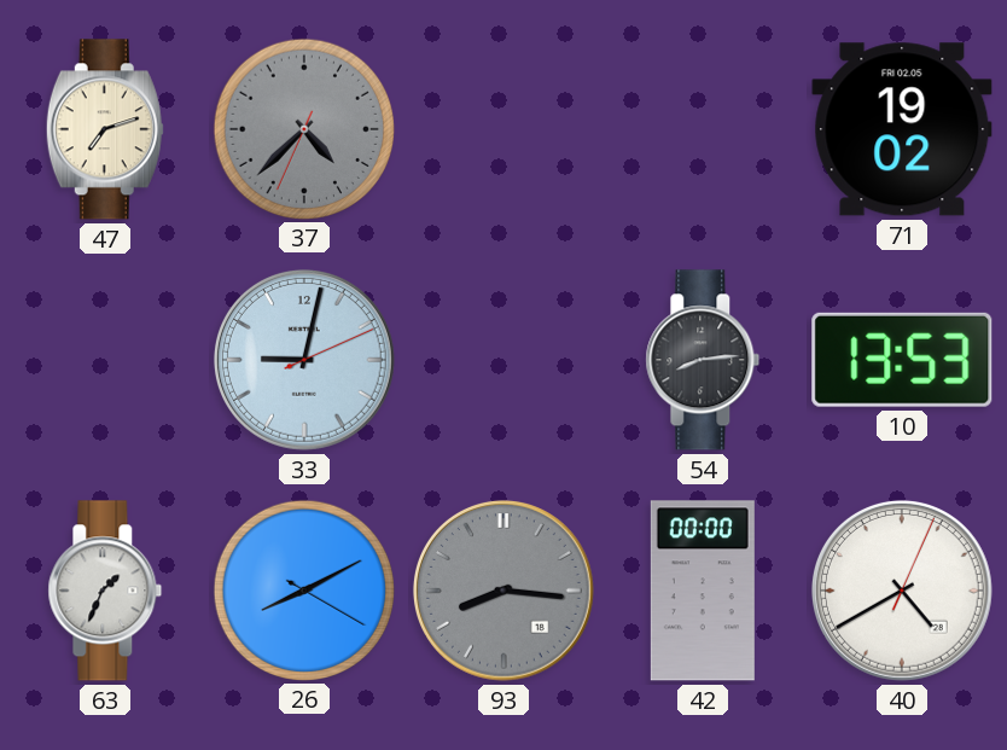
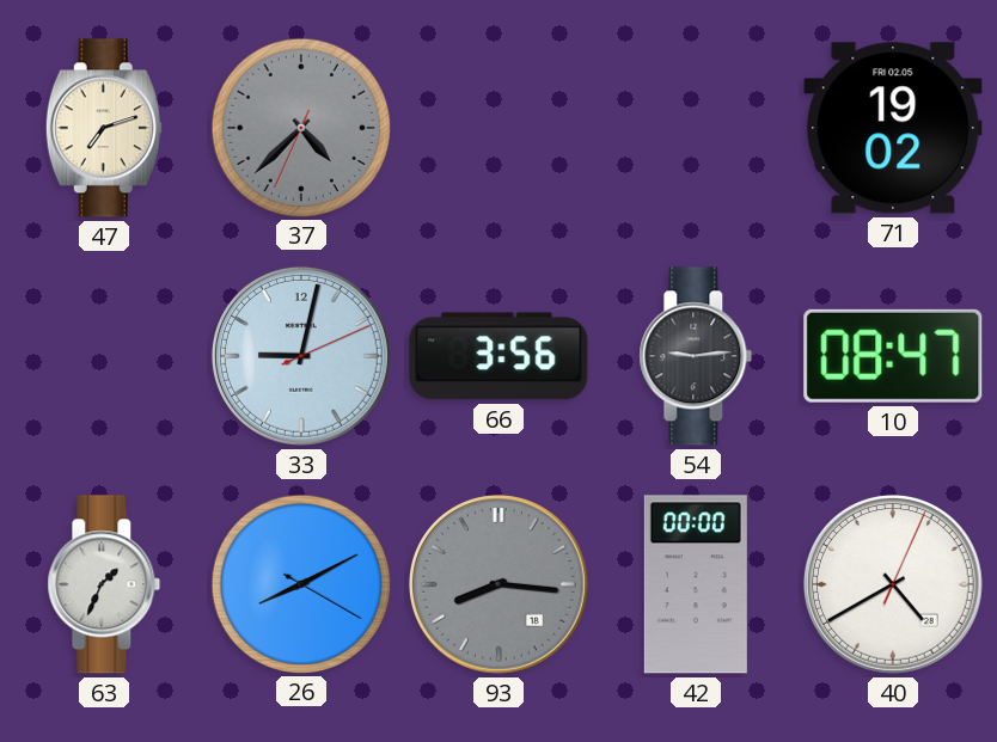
66: none -> 3:56 (498, 356)
54: 8:14 -> 9:14 (696, 356)
10: 13:53 -> 08:47 (893, 356)
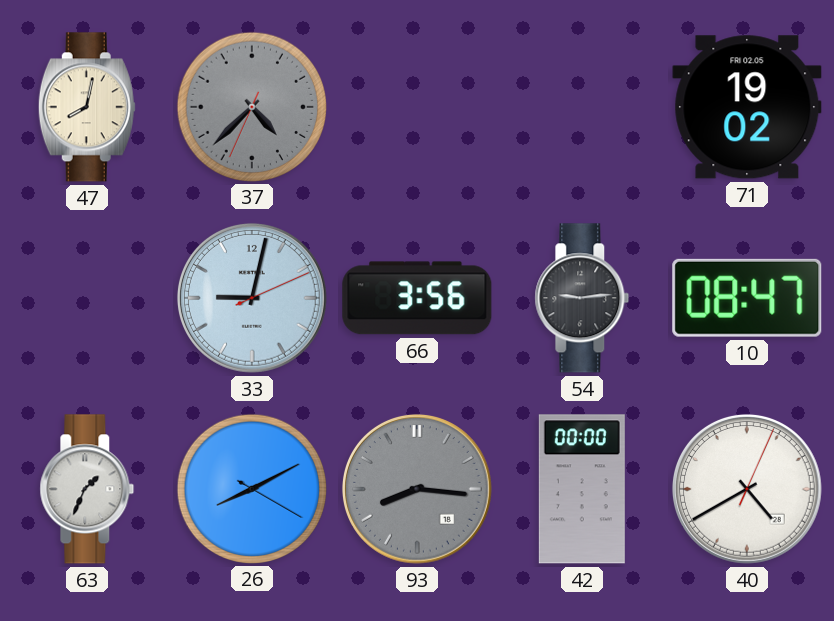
47: 7:12 -> 8:02 (87, 107)
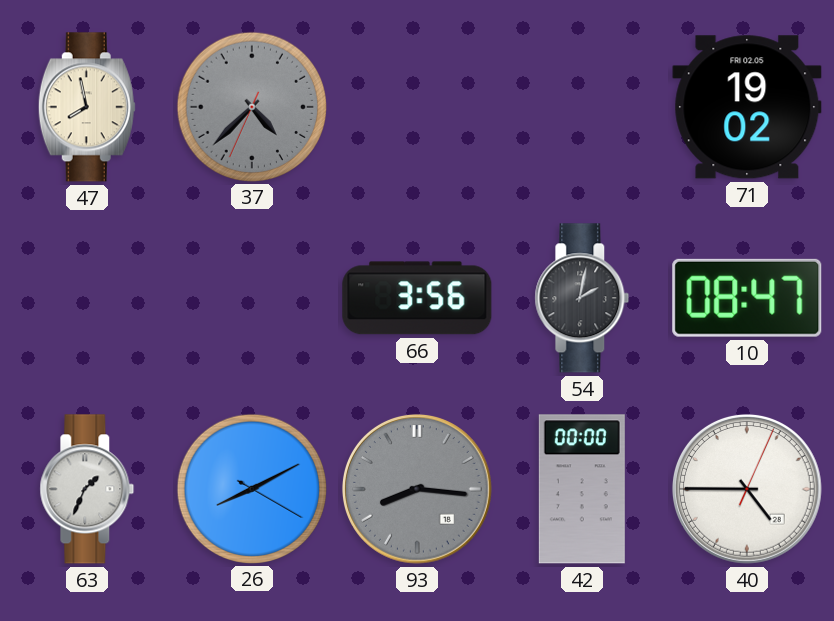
47: 8:02 -> 7:58 (87, 107)
33: 9:02 -> none (252, 298)
54: 9:14 -> 2:02 (582, 298)
40: 4:40 -> 4:45 (747, 489)
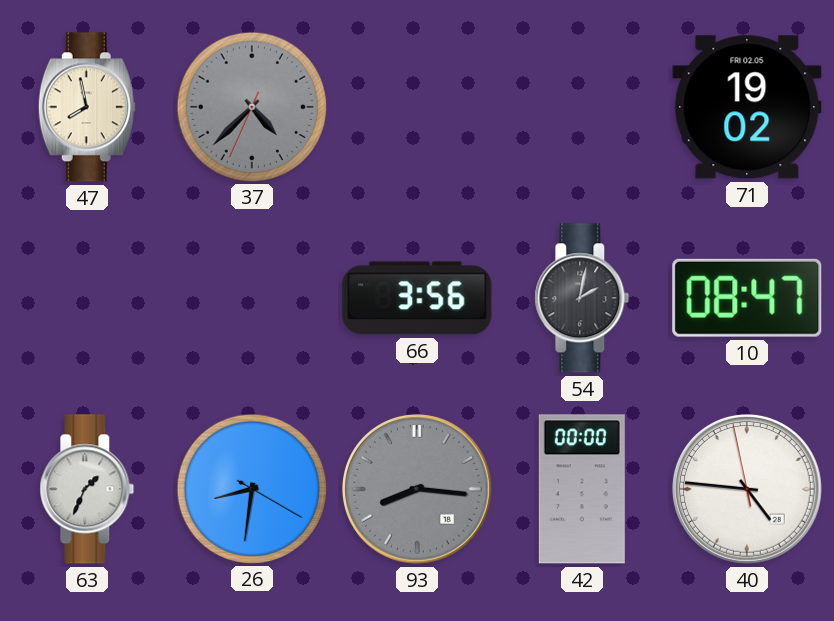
26: 8:10 -> 8:31 (251, 488)
40: 4:45:04 -> 4:45:58 (747, 489)
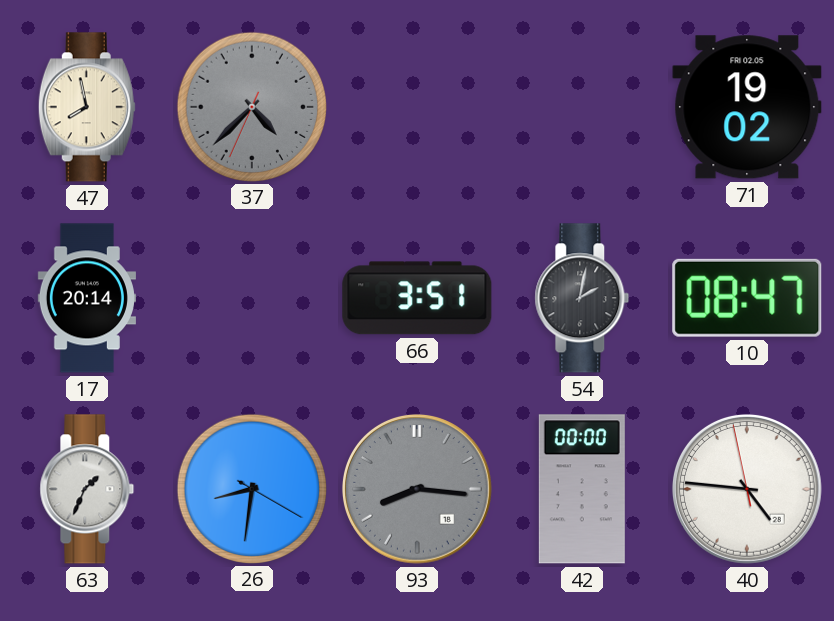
17: none -> 20:14 (87, 298)
66: 3:56 -> 3:51 (417, 298)
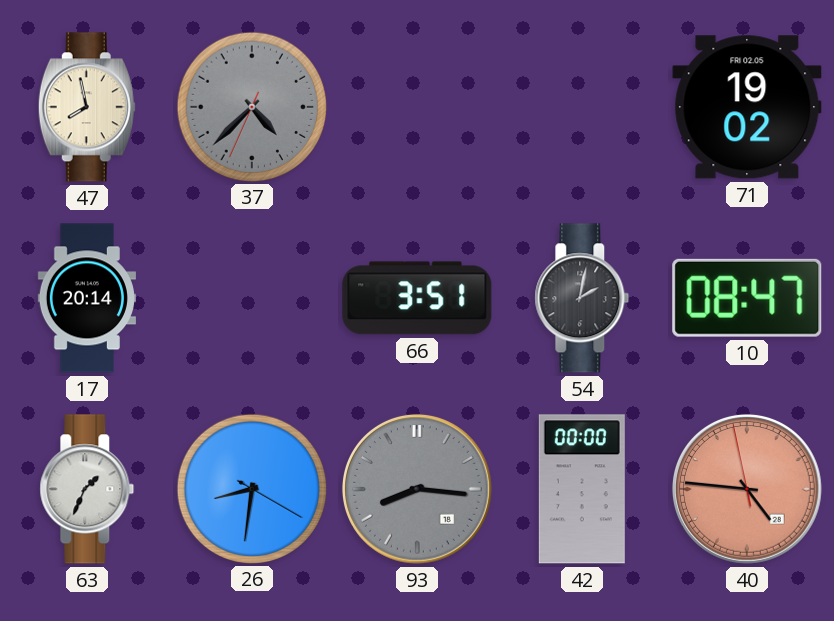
40 dial: white -> salmon (747, 489)
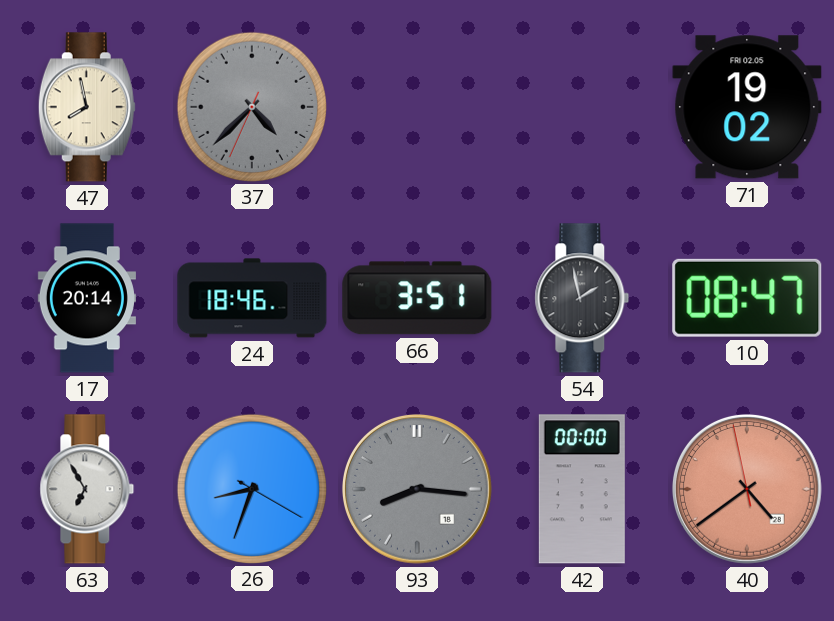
24: none -> 18:46 (252, 298)
54: 2:02 -> 1:58 (582, 298)
63: 1:34 -> 6:55 (87, 489)
26: 8:31 -> 8:33 (251, 488)
40: 4:45 -> 4:38 (747, 489)
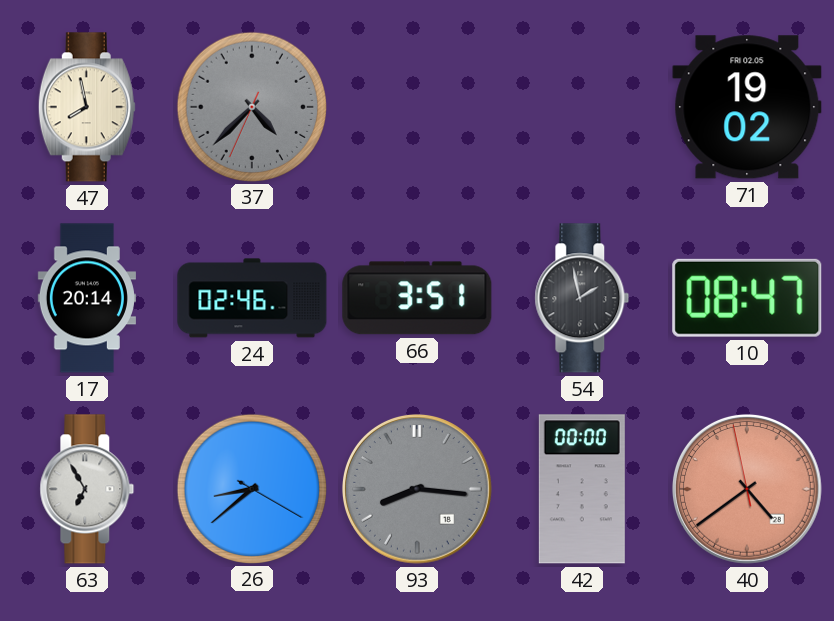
24: 18:46 -> 02:46 (252, 298)
26: 8:33 -> 8:38 (251, 488)
